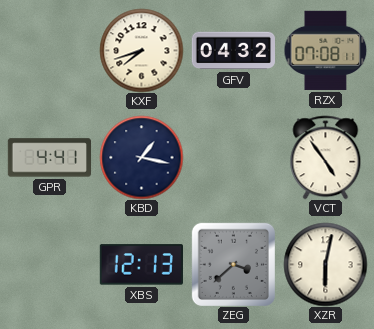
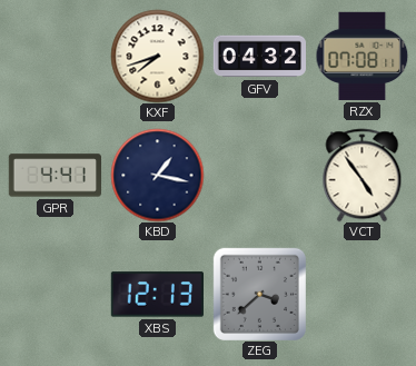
XZR: 6:02 -> none (325, 264)
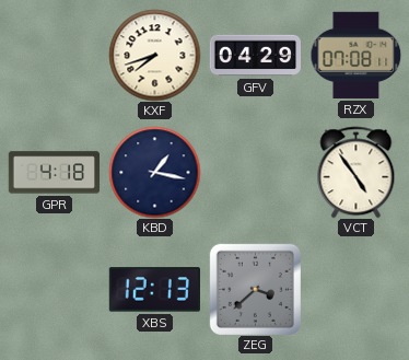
GFV: 04:32 -> 04:29 (255, 56)
GPR: 4:41 -> 4:18 (54, 173)
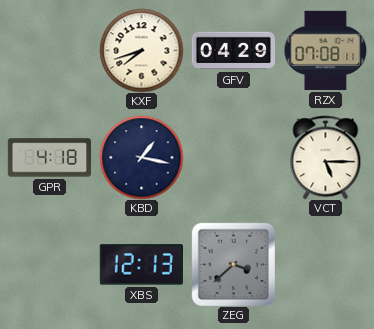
VCT: 4:54 -> 5:15 (326, 157)
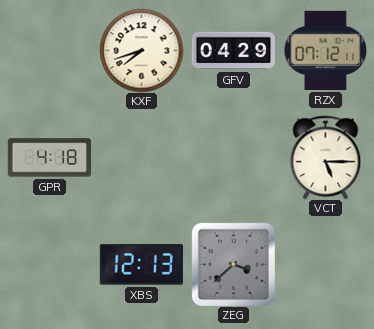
RZX: 07:08 -> 07:12 (325, 50)
KBD: 1:17 -> none (141, 157)
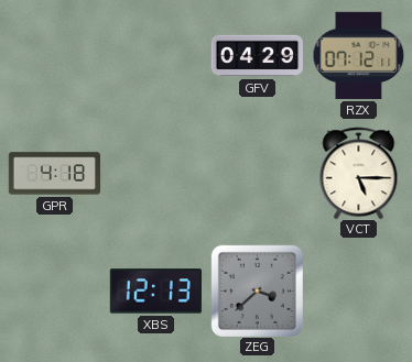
KXF: 7:42 -> none (141, 50)
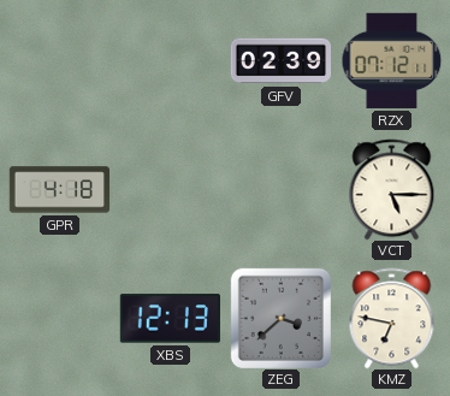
GFV: 04:29 -> 02:39 (280, 61)
KMZ: none -> 6:47 (392, 318)
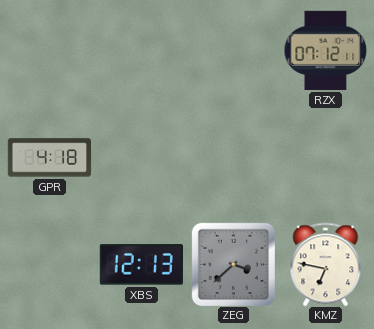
GFV: 02:39 -> none (280, 61)
VCT: 5:15 -> none (392, 189)
